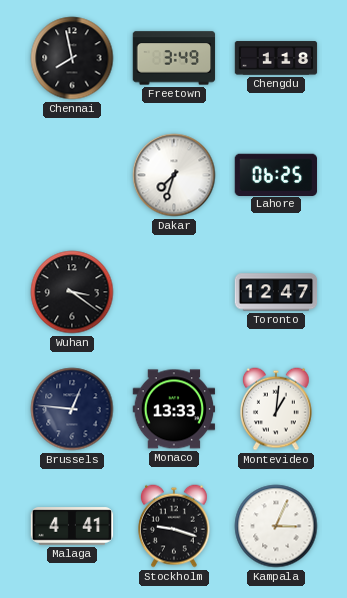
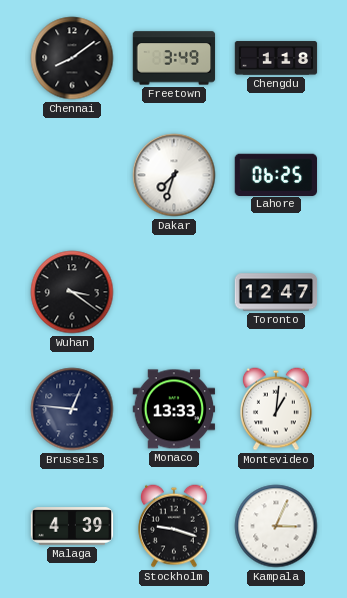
Chennai: 7:58 -> 8:09 (72, 58)
Malaga: 4:41 -> 4:39 (72, 526)
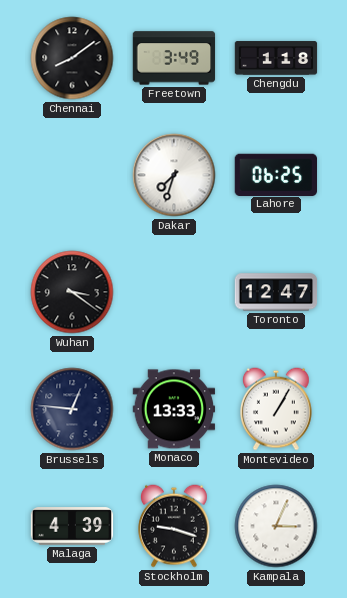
Montevideo: 1:01 -> 1:05 (277, 409)
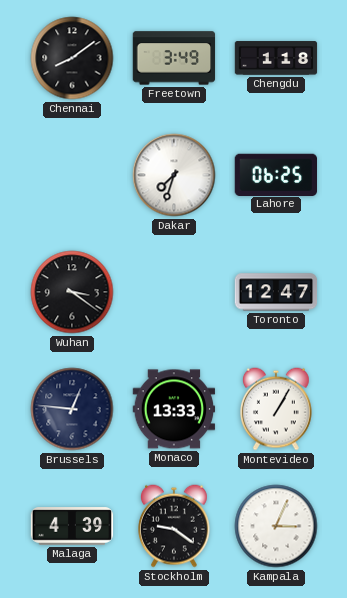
Stockholm: 9:18 -> 9:21 (175, 526)
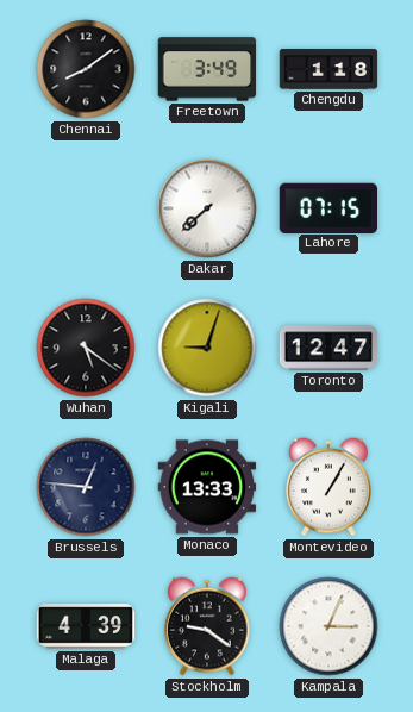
Dakar: 7:33 -> 7:38 (207, 208)
Lahore: 06:25 -> 07:15 (327, 207)
Wuhan: 3:21 -> 5:21 (86, 348)
Kigali: none -> 9:03 (207, 348)
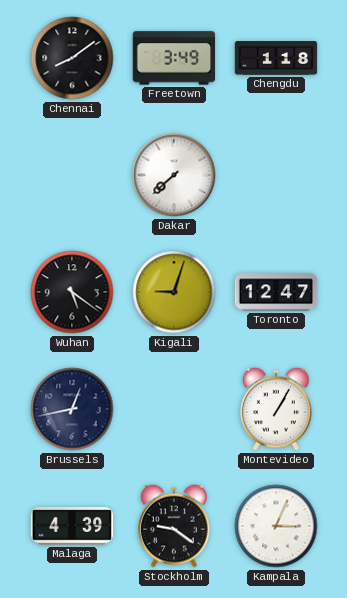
Lahore: 07:15 -> none (327, 207)
Brussels: 12:46 -> 12:43 (72, 409)
Monaco: 13:33 -> none (207, 487)
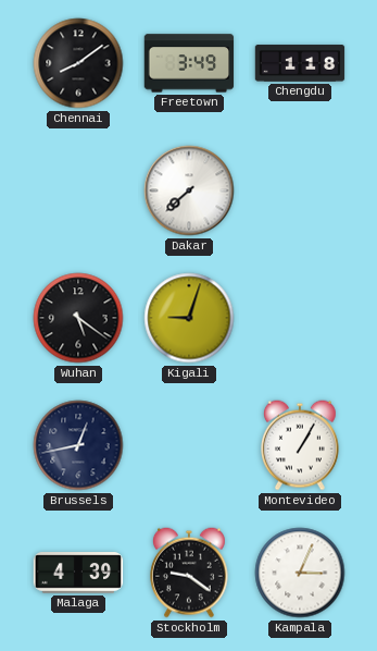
Toronto: 12:47 -> none (276, 292)
